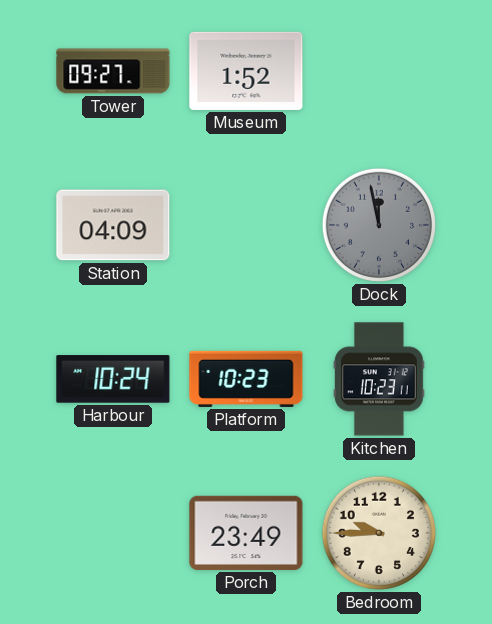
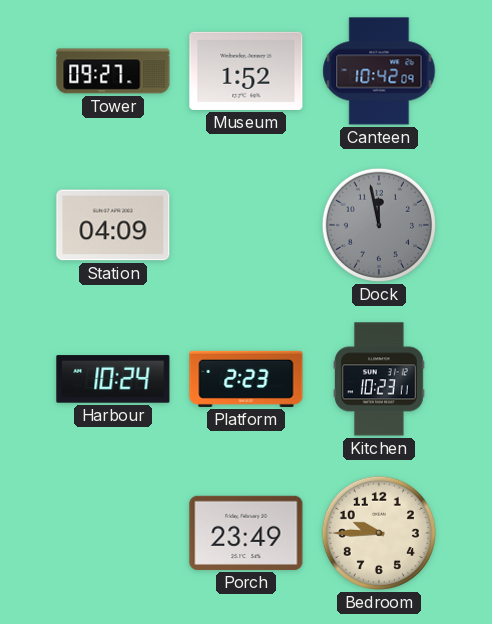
Canteen: none -> 10:42 (379, 71)
Platform: 10:23 -> 2:23 (246, 379)
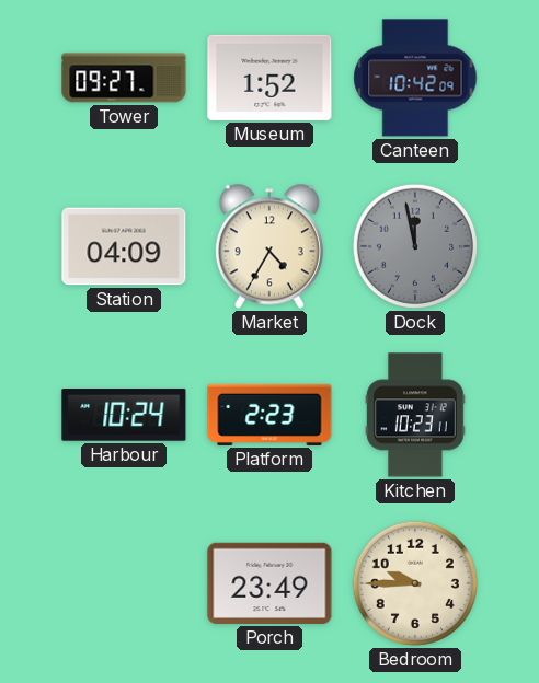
Market: none -> 4:35 (269, 246)
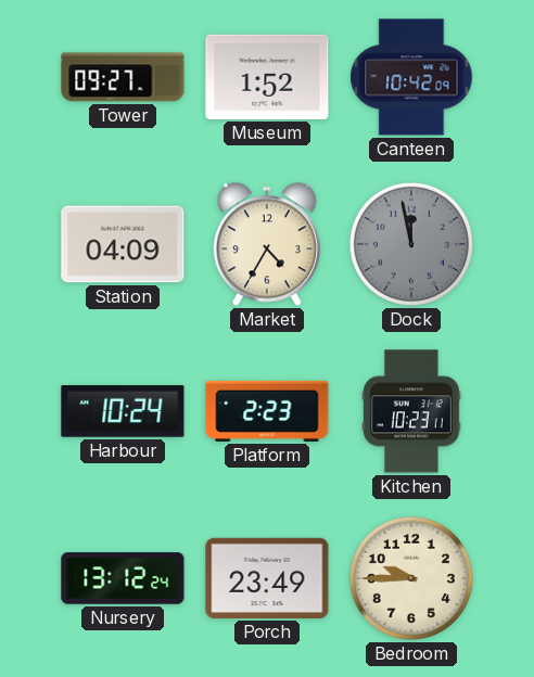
Nursery: none -> 13:12 (123, 578)
